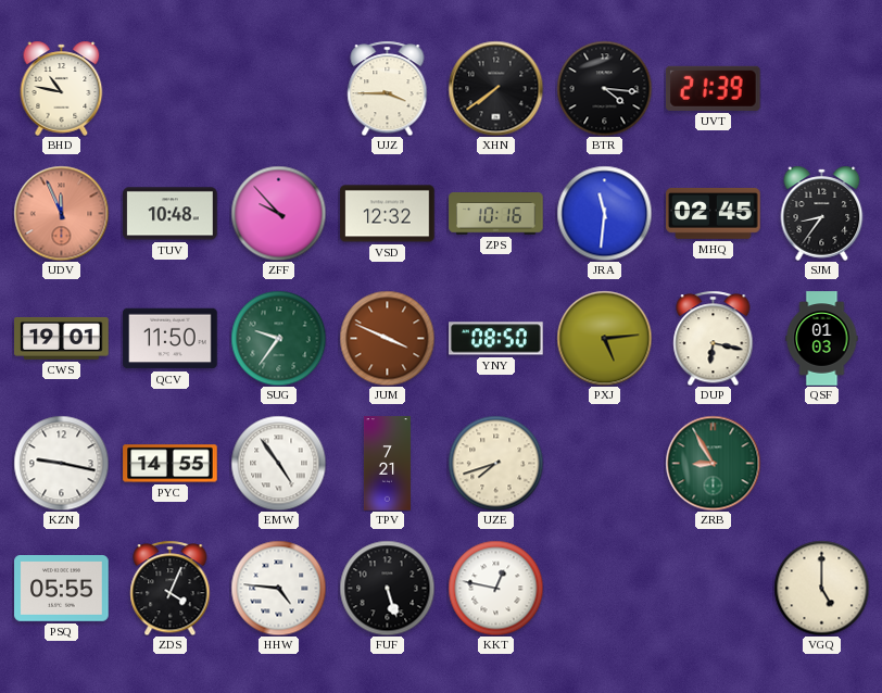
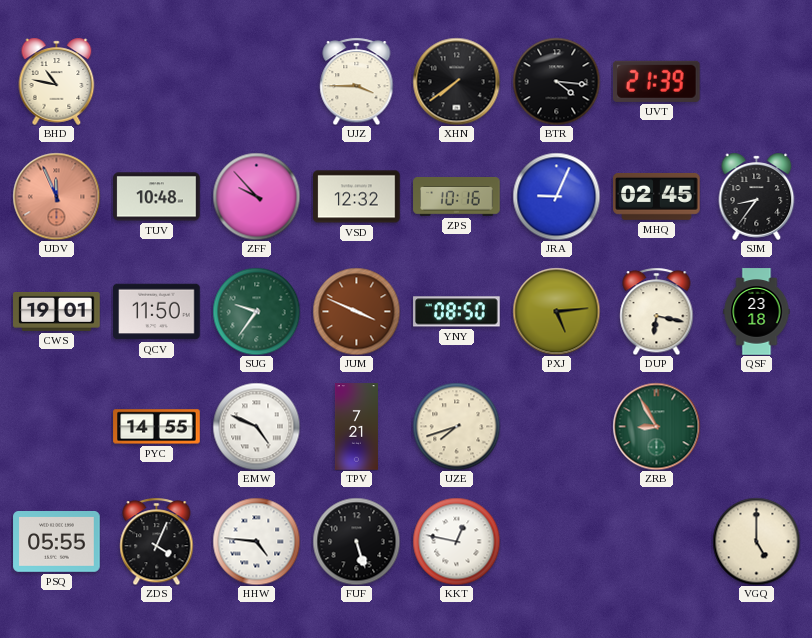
JRA: 11:31 -> 9:04 (556, 196)
QSF: 01:03 -> 23:18 (757, 312)
KZN: 9:17 -> none (61, 463)
EMW: 4:54 -> 4:49 (256, 426)
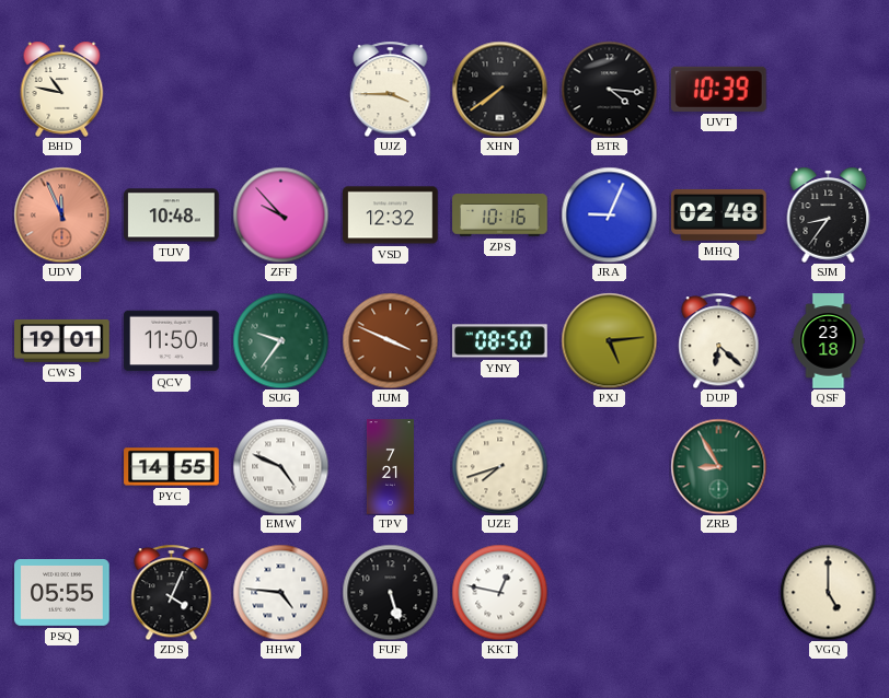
UVT: 21:39 -> 10:39 (718, 89)
MHQ: 02:45 -> 02:48 (719, 214)
DUP: 6:17 -> 6:22 (719, 340)
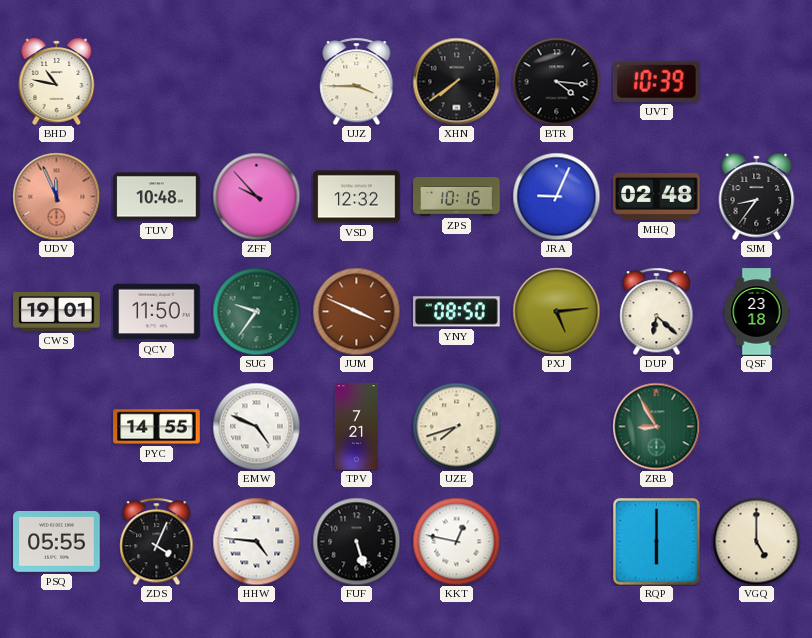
RQP: none -> 6:00 (657, 542)
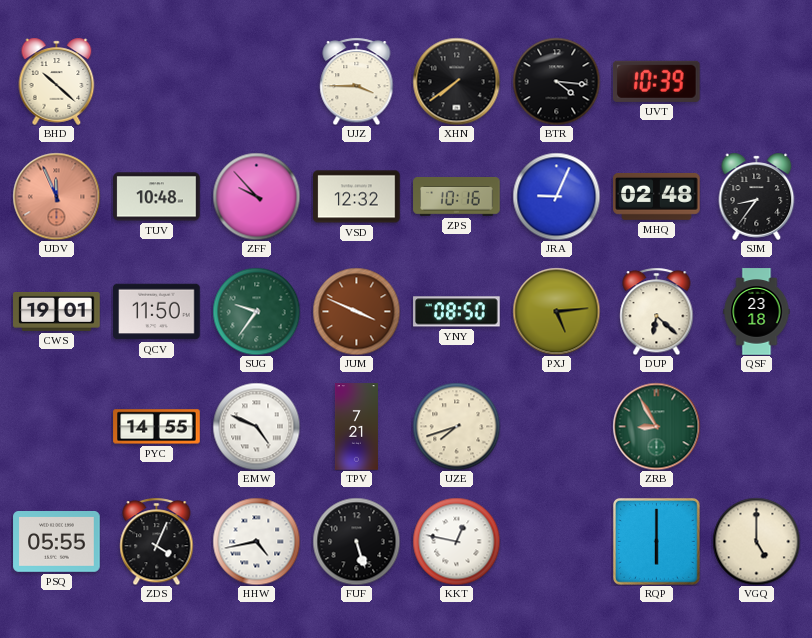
BHD: 10:47 -> 10:22 (57, 81)
HHW: 4:46 -> 4:43 (256, 541)
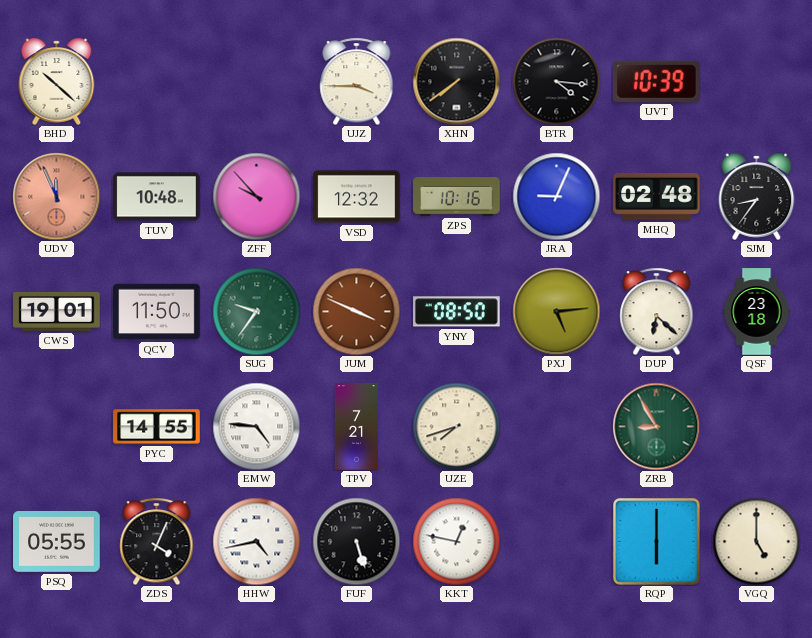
EMW: 4:49 -> 4:46 (256, 426)
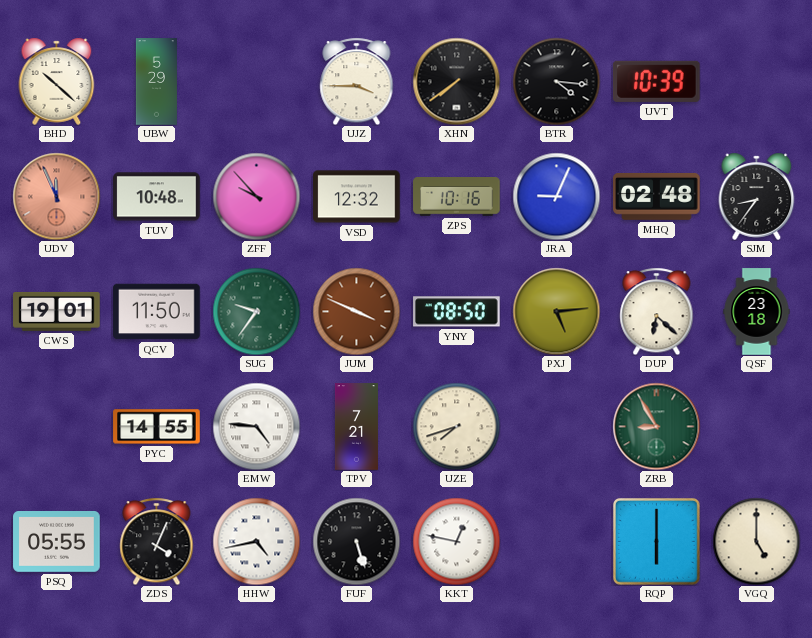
UBW: none -> 5:29 (156, 82)
